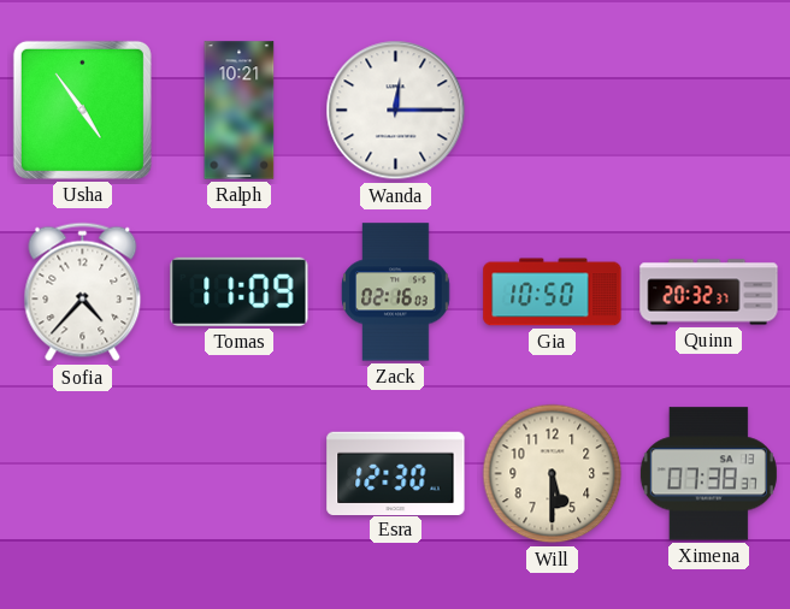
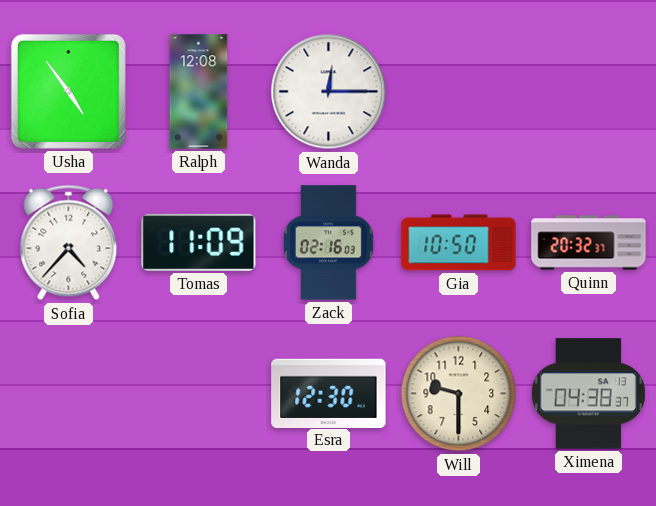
Ralph: 10:21 -> 12:08 (199, 92)
Will: 5:30 -> 9:30 (459, 394)
Ximena: 07:38 -> 04:38 (588, 394)
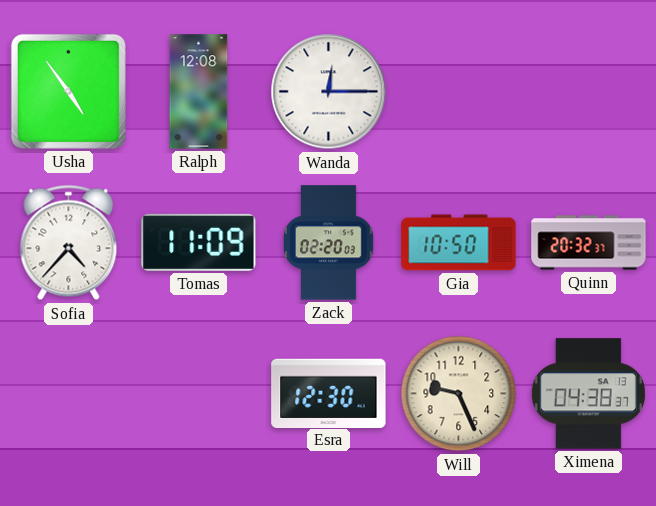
Zack: 02:16 -> 02:20 (329, 243)
Will: 9:30 -> 9:26 (459, 394)
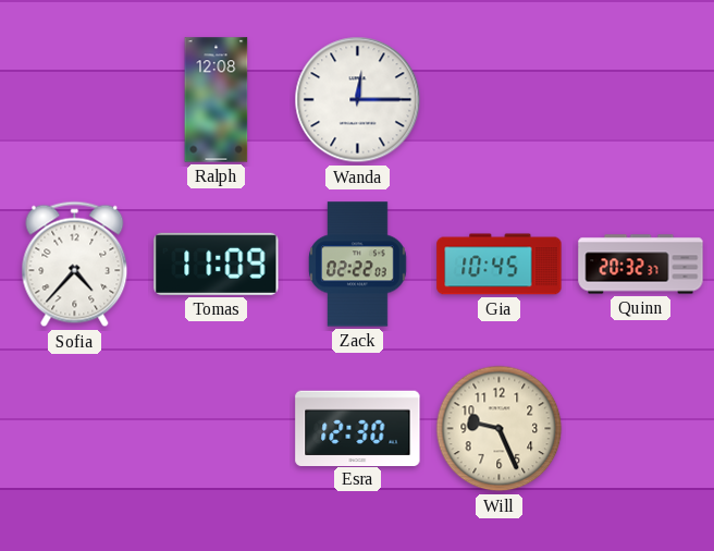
Usha: 4:54 -> none (68, 91)
Zack: 02:20 -> 02:22 (358, 265)
Gia: 10:50 -> 10:45 (500, 265)
Ximena: 04:38 -> none (588, 394)
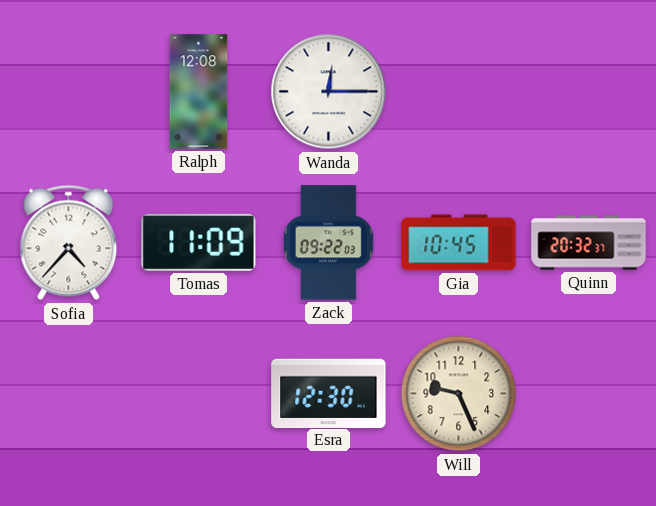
Zack: 02:22 -> 09:22 (329, 243)
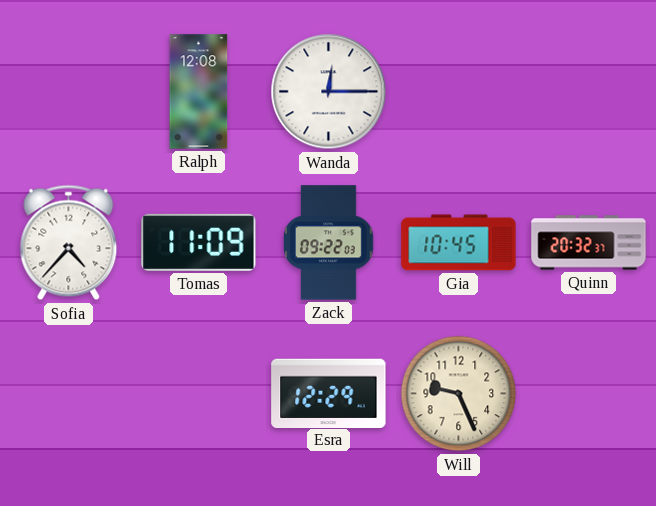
Esra: 12:30 -> 12:29 (329, 393)
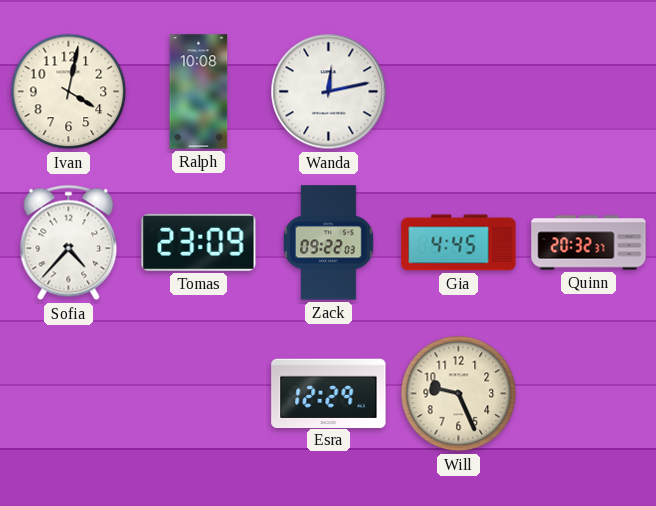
Ivan: none -> 4:02 (69, 92)
Ralph: 12:08 -> 10:08 (199, 92)
Wanda: 12:15 -> 12:13 (329, 92)
Tomas: 11:09 -> 23:09 (199, 242)
Gia: 10:45 -> 4:45 (459, 243)
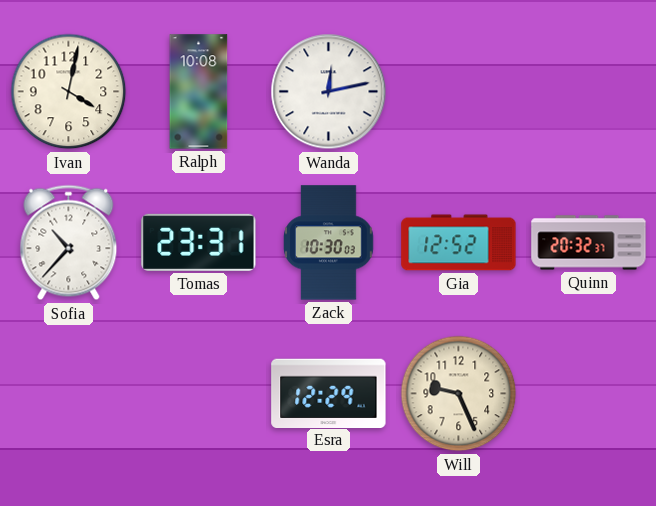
Sofia: 4:37 -> 10:37 (69, 243)
Tomas: 23:09 -> 23:31 (199, 242)
Zack: 09:22 -> 10:30 (329, 243)
Gia: 4:45 -> 12:52 (459, 243)
